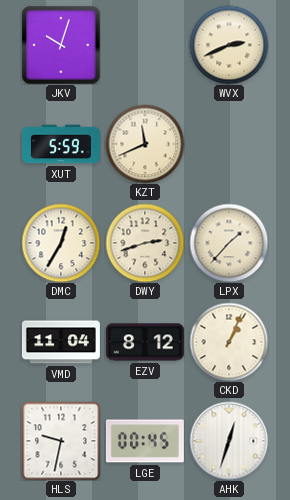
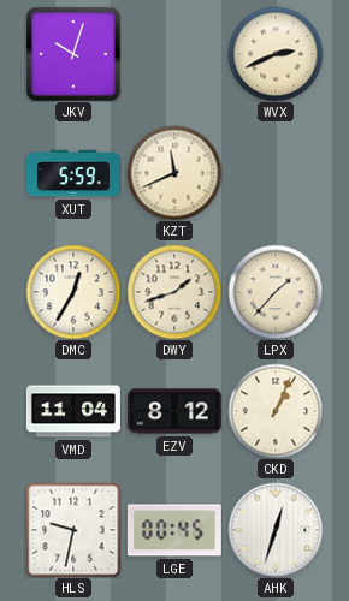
DWY: 2:42 -> 1:42 (174, 292)
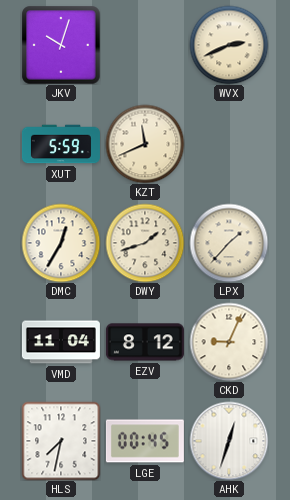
CKD: 1:04 -> 9:04 (229, 342)
HLS: 9:32 -> 7:32 (61, 441)
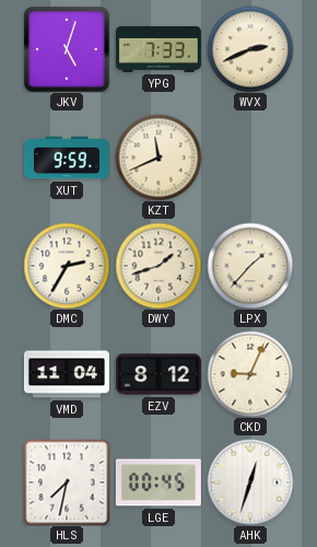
JKV: 10:03 -> 5:03 (67, 49)
YPG: none -> 7:33 (158, 49)
XUT: 5:59 -> 9:59 (67, 158)
DMC: 12:35 -> 2:35 (67, 266)
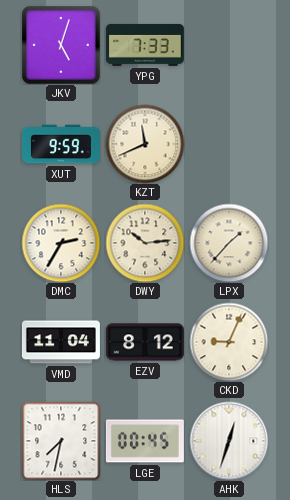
WVX: 2:41 -> none (250, 49)
DWY: 1:42 -> 10:14 (145, 243)
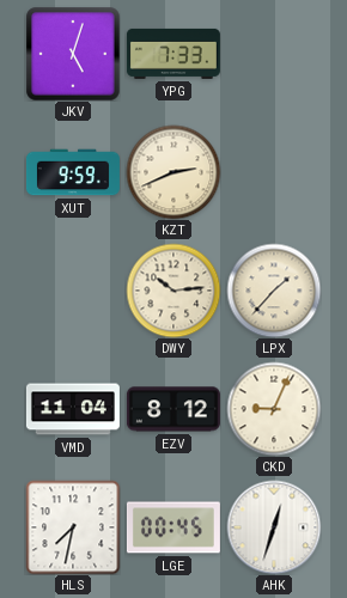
KZT: 11:41 -> 2:41 (173, 172)
DMC: 2:35 -> none (61, 243)
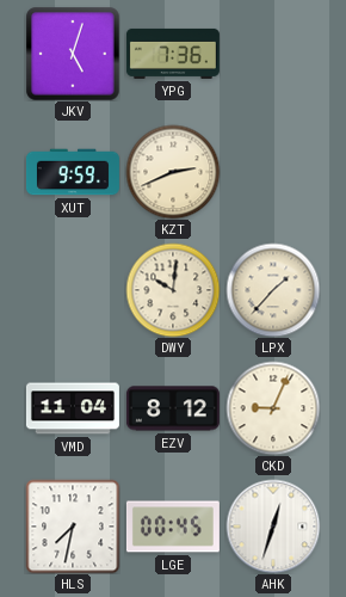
YPG: 7:33 -> 7:36 (173, 54)
DWY: 10:14 -> 10:01 (173, 290)
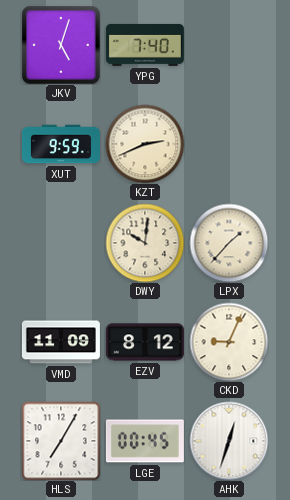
YPG: 7:36 -> 7:40 (145, 45)
VMD: 11:04 -> 11:09 (61, 342)
HLS: 7:32 -> 7:05 (61, 441)
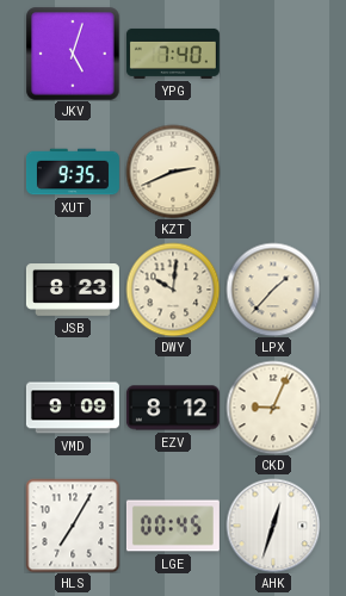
XUT: 9:59 -> 9:35 (73, 172)
JSB: none -> 8:23 (73, 291)
VMD: 11:09 -> 9:09 (73, 408)
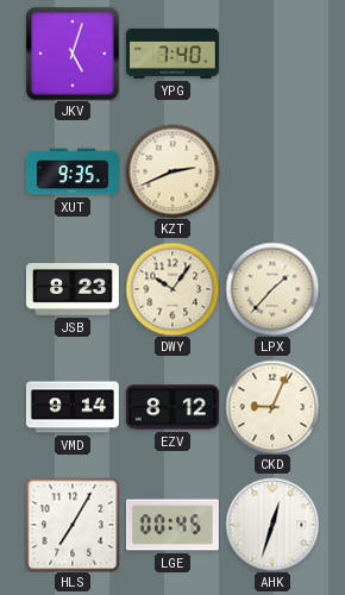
DWY: 10:01 -> 10:06 (172, 289)
VMD: 9:09 -> 9:14 (73, 407)
